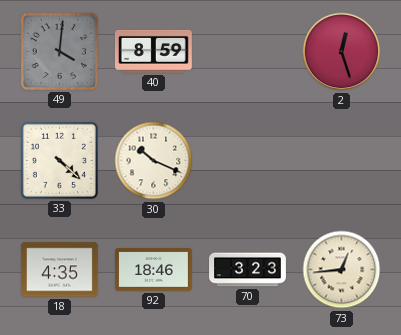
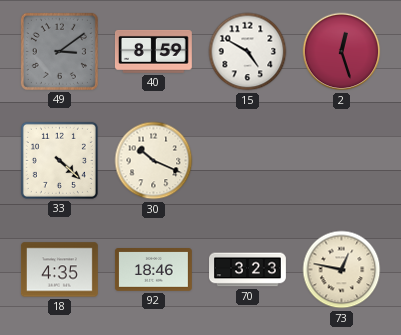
49: 4:01 -> 3:09 (59, 51)
15: none -> 4:50 (248, 52)
73: 12:44 -> 12:47 (342, 270)
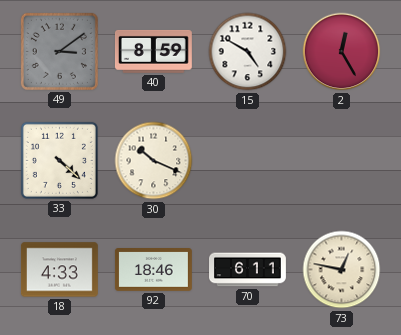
2: 12:27 -> 12:25 (342, 52)
18: 4:35 -> 4:33 (59, 270)
70: 3:23 -> 6:11 (248, 270)
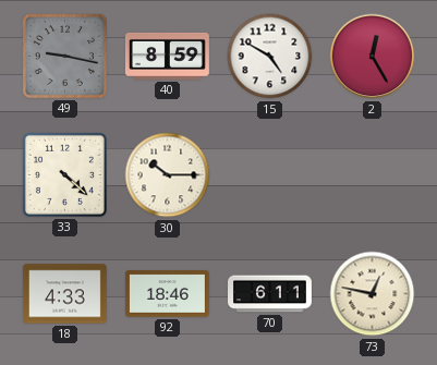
49: 3:09 -> 9:17 (64, 56)
30: 10:19 -> 10:15 (168, 175)
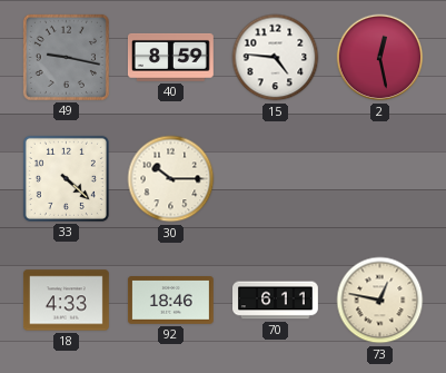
15: 4:50 -> 4:46 (276, 58)
2: 12:25 -> 12:28 (380, 58)
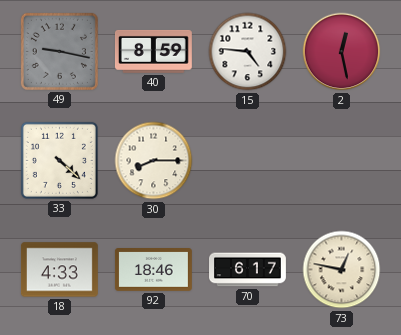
30: 10:15 -> 8:15 (154, 161)
70: 6:11 -> 6:17 (248, 270)
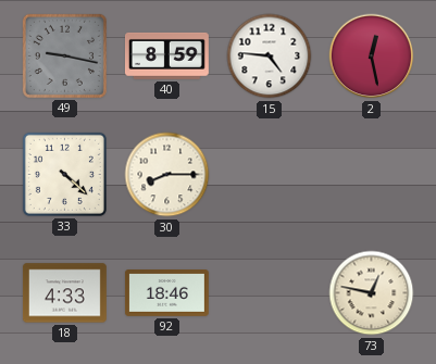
70: 6:17 -> none (248, 270)
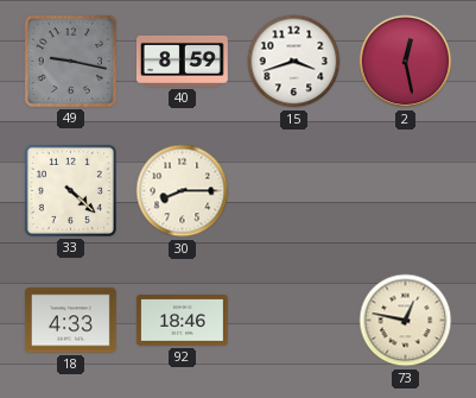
15: 4:46 -> 3:42 (294, 62)
